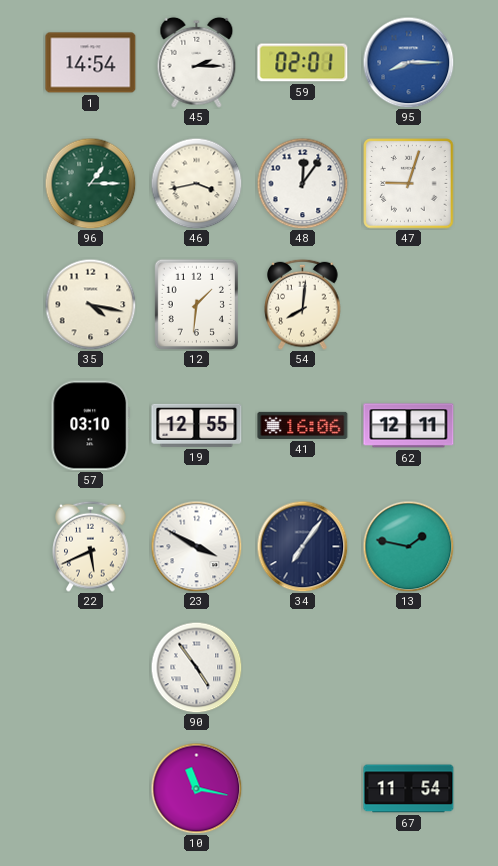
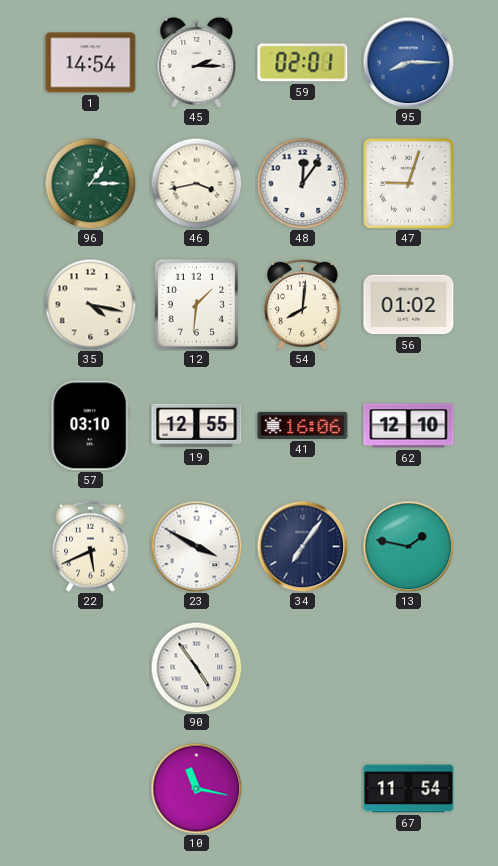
56: none -> 01:02 (409, 305)
62: 12:11 -> 12:10 (409, 426)
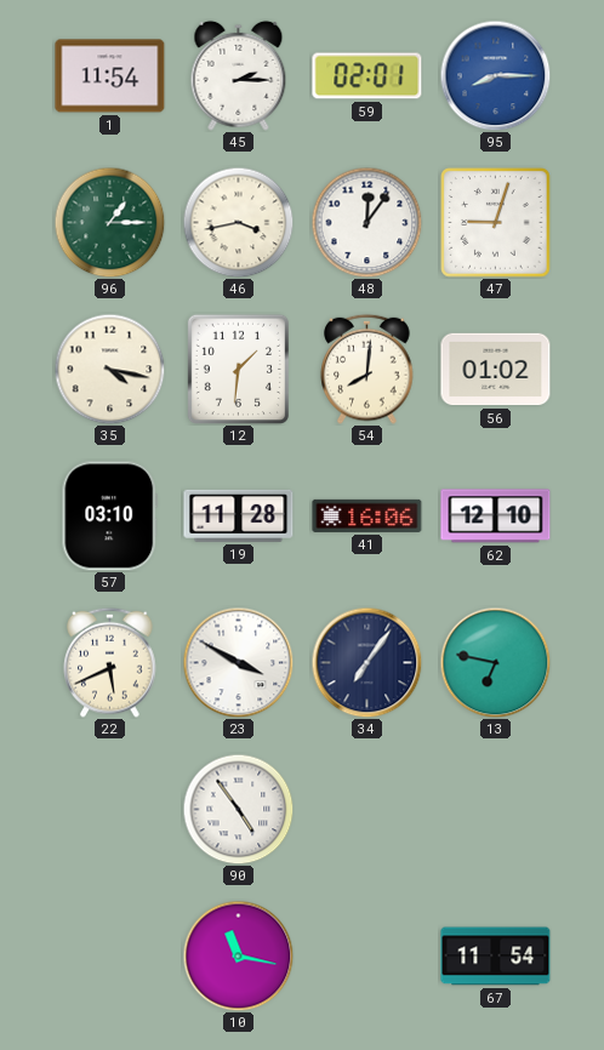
1: 14:54 -> 11:54 (110, 76)
19: 12:55 -> 11:28 (239, 515)
13: 1:47 -> 6:47 (495, 662)
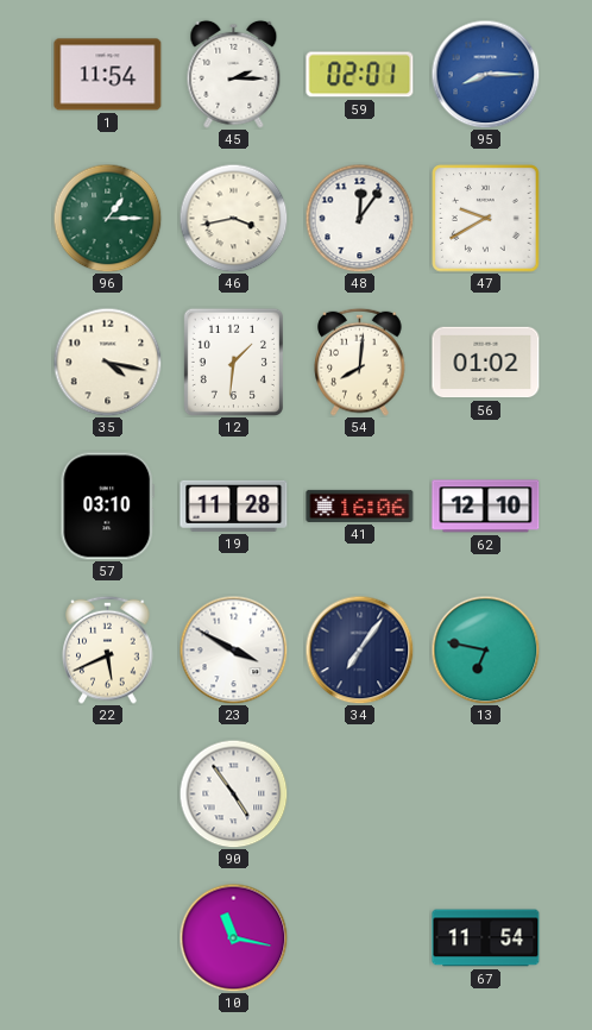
47: 9:03 -> 9:40 (486, 219)
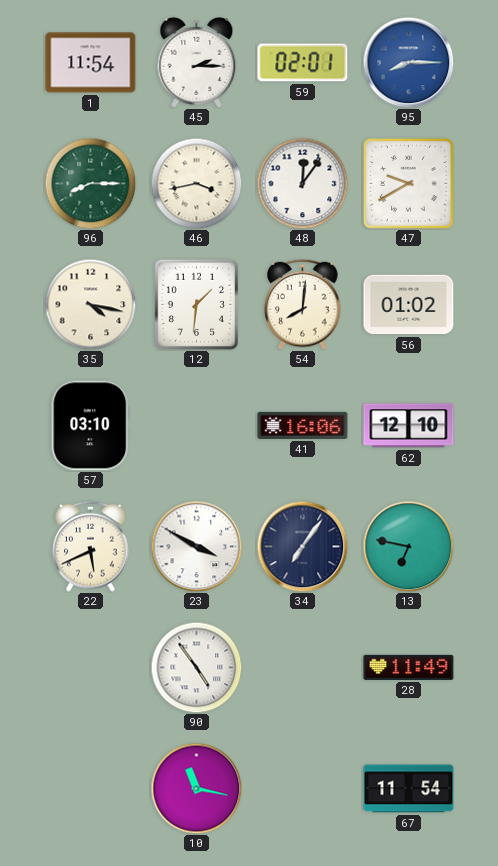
96: 1:15 -> 8:15 (90, 183)
19: 11:28 -> none (234, 505)
28: none -> 11:49 (409, 667)
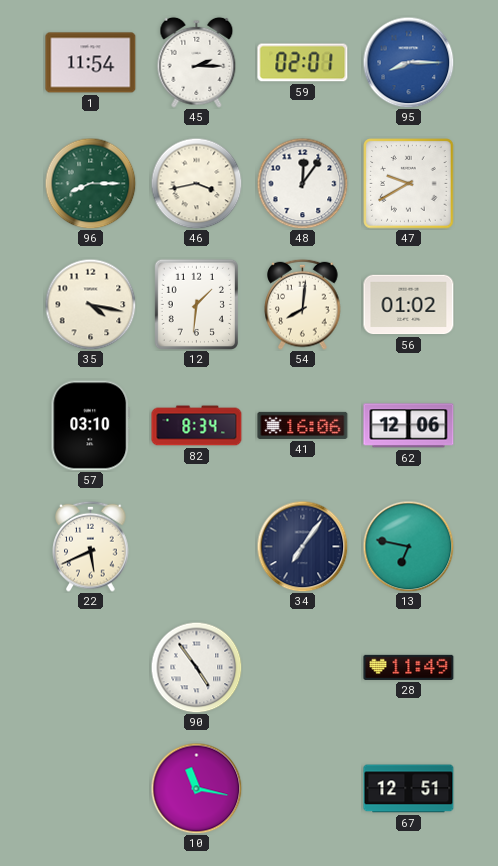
82: none -> 8:34 (197, 426)
62: 12:10 -> 12:06 (409, 426)
23: 3:50 -> none (196, 546)
67: 11:54 -> 12:51 (409, 789)
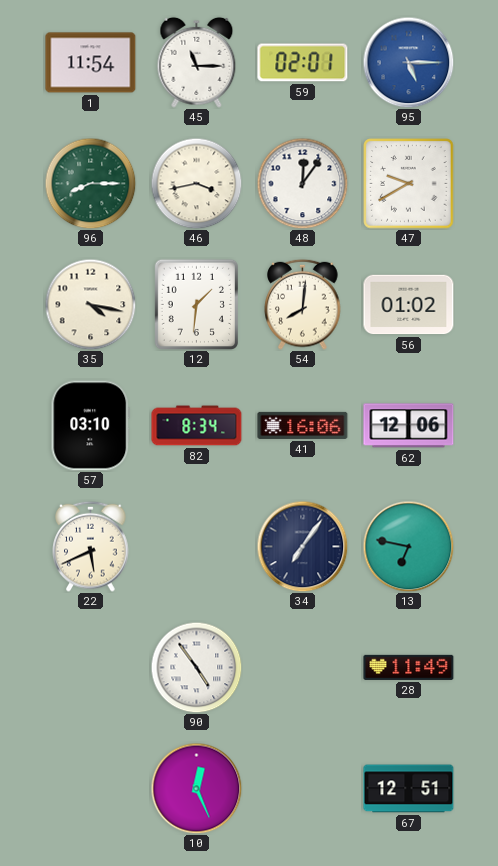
45: 2:15 -> 11:15 (197, 62)
95: 8:15 -> 5:15 (408, 62)
10: 11:17 -> 12:26 (196, 788)
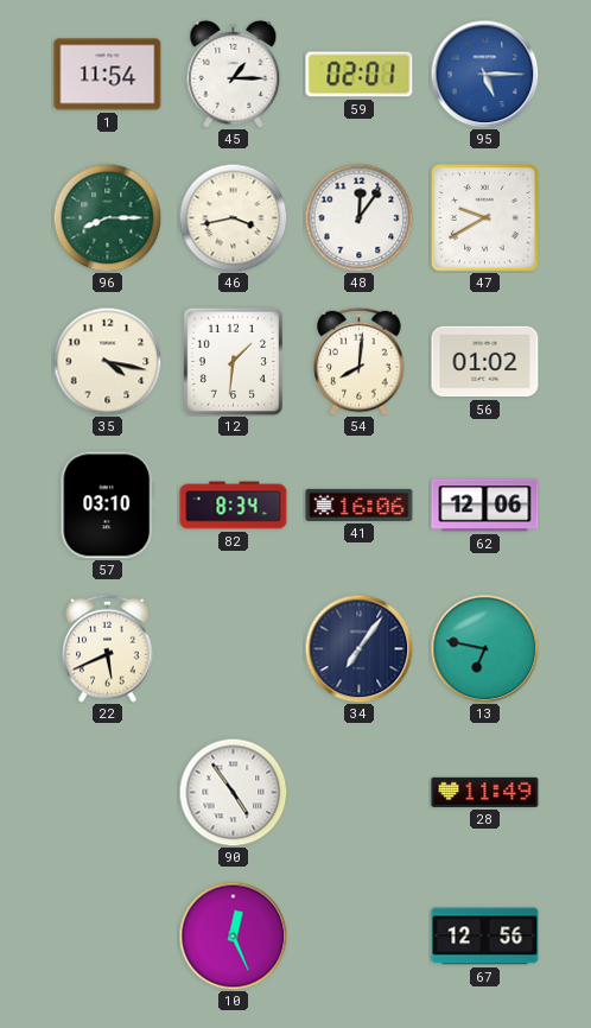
45: 11:15 -> 1:15 (234, 74)
67: 12:51 -> 12:56 (485, 937)
